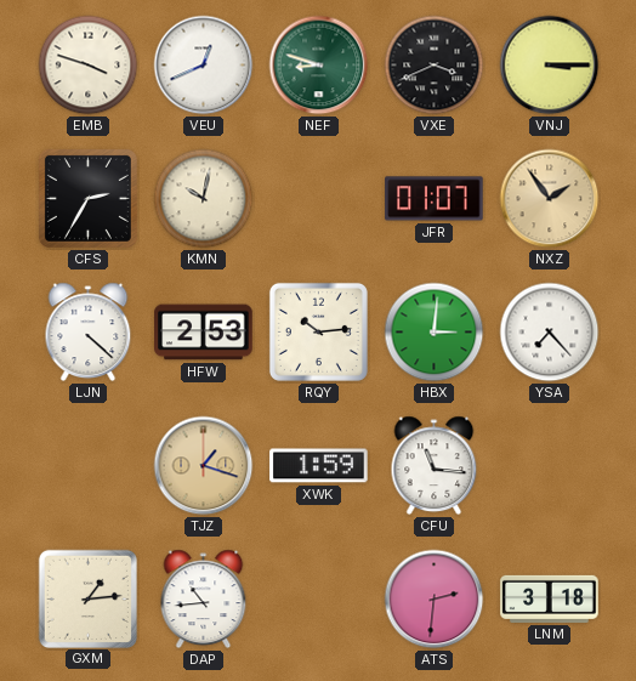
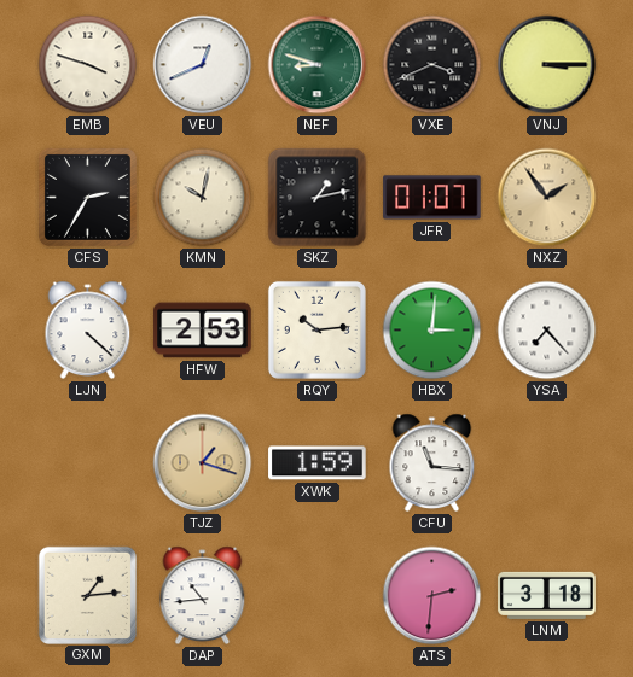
SKZ: none -> 1:13 (318, 198)
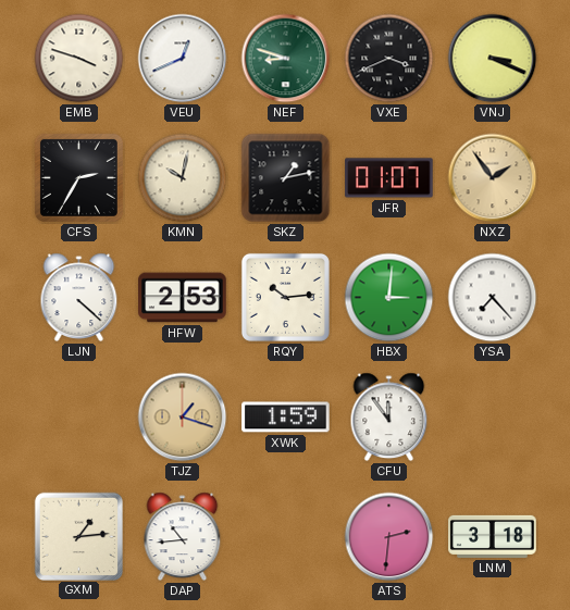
VNJ: 3:15 -> 3:19 (493, 59)
CFU: 11:16 -> 11:54 (389, 418)
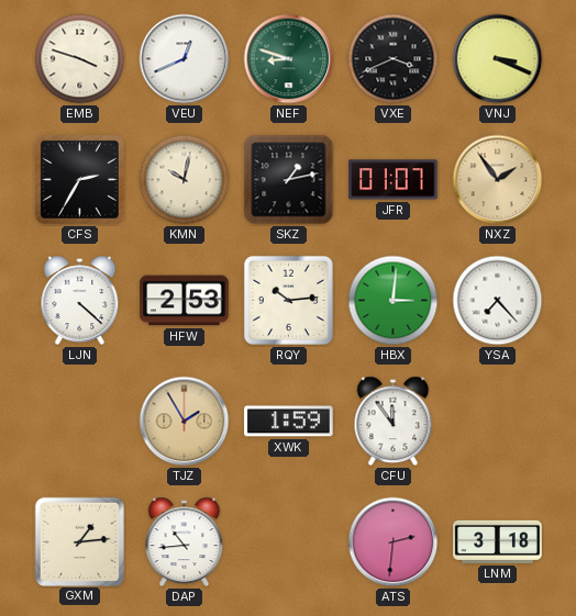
TJZ: 1:18 -> 1:55 (185, 422)
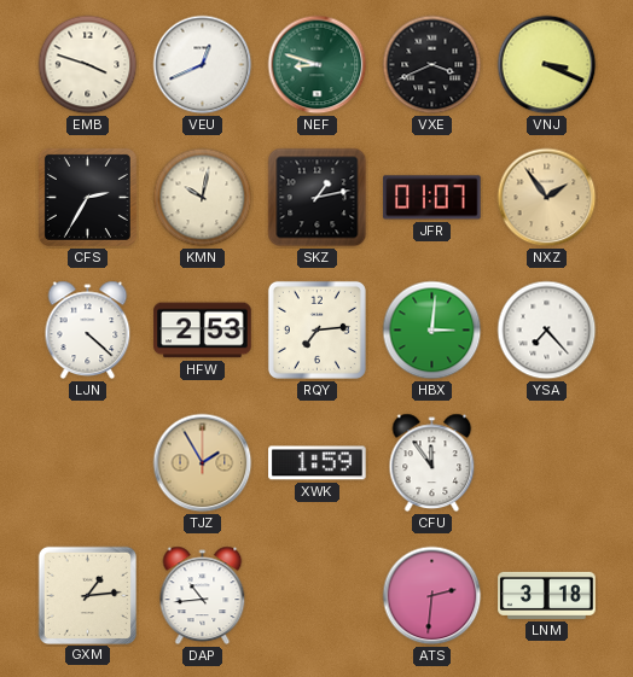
RQY: 10:14 -> 7:14 (316, 329)
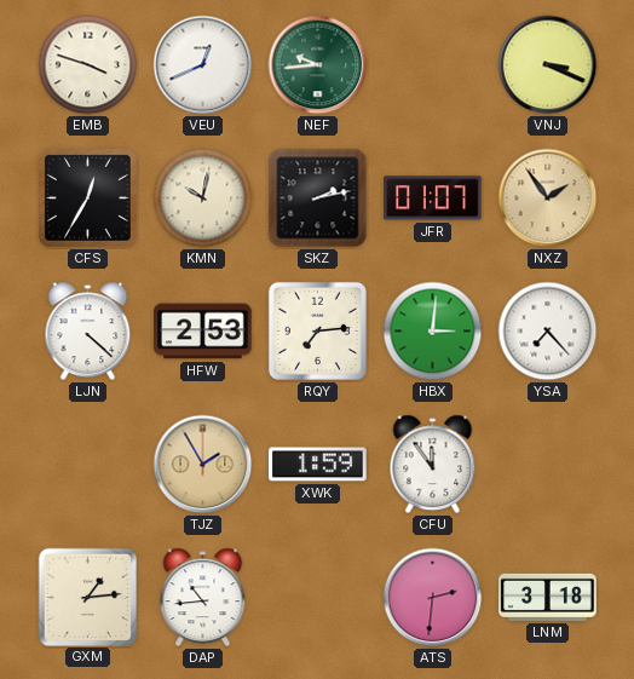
NEF: 8:48 -> 9:44 (318, 65)
VXE: 3:41 -> none (432, 65)
CFS: 2:35 -> 12:35 (87, 197)
SKZ: 1:13 -> 2:13 (318, 198)
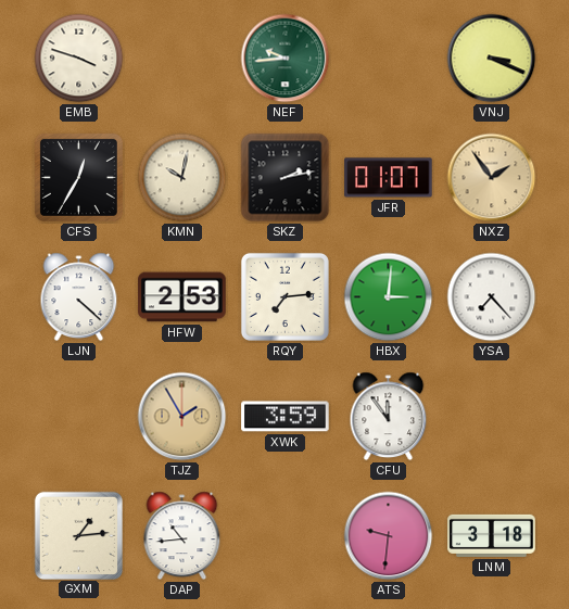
VEU: 12:41 -> none (203, 65)
XWK: 1:59 -> 3:59 (286, 417)
ATS: 2:31 -> 9:31 (389, 536)
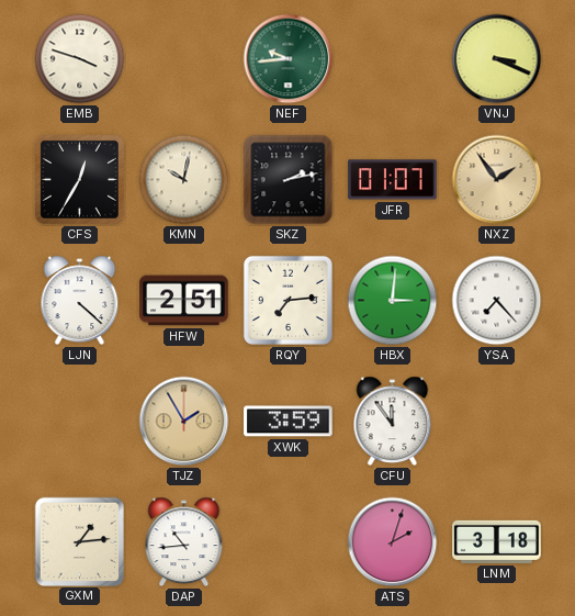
HFW: 2:53 -> 2:51 (184, 301)
ATS: 9:31 -> 2:03 (393, 542)
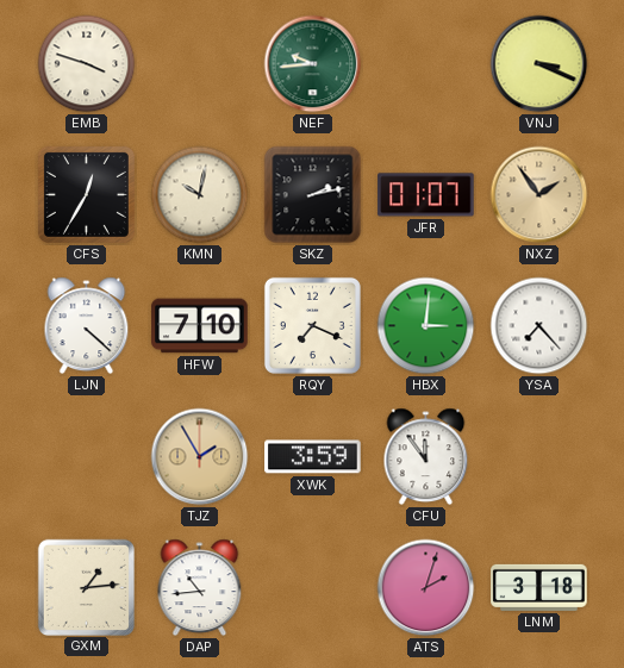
HFW: 2:51 -> 7:10 (200, 326)
RQY: 7:14 -> 7:19 (312, 325)
